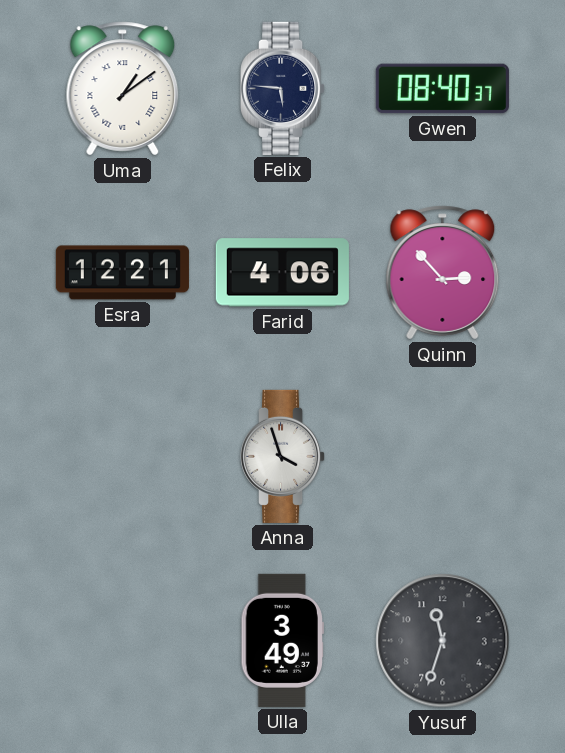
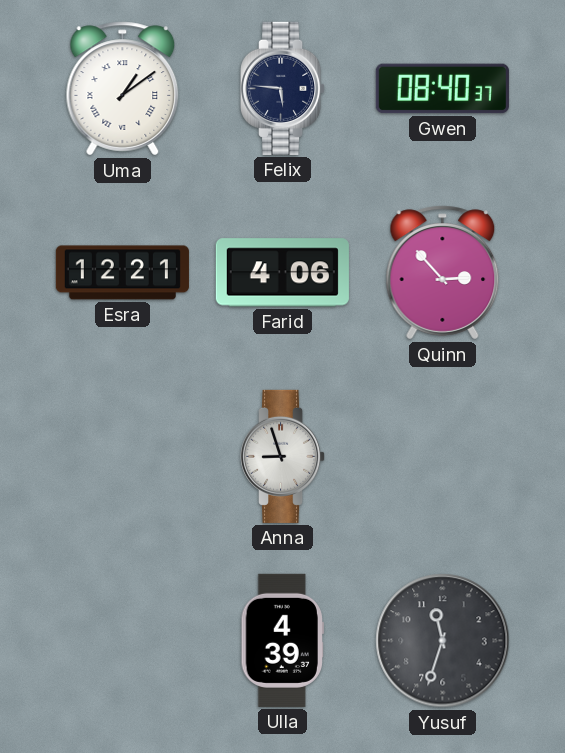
Anna: 3:57 -> 8:57 (284, 456)
Ulla: 3:49 -> 4:39 (282, 640)
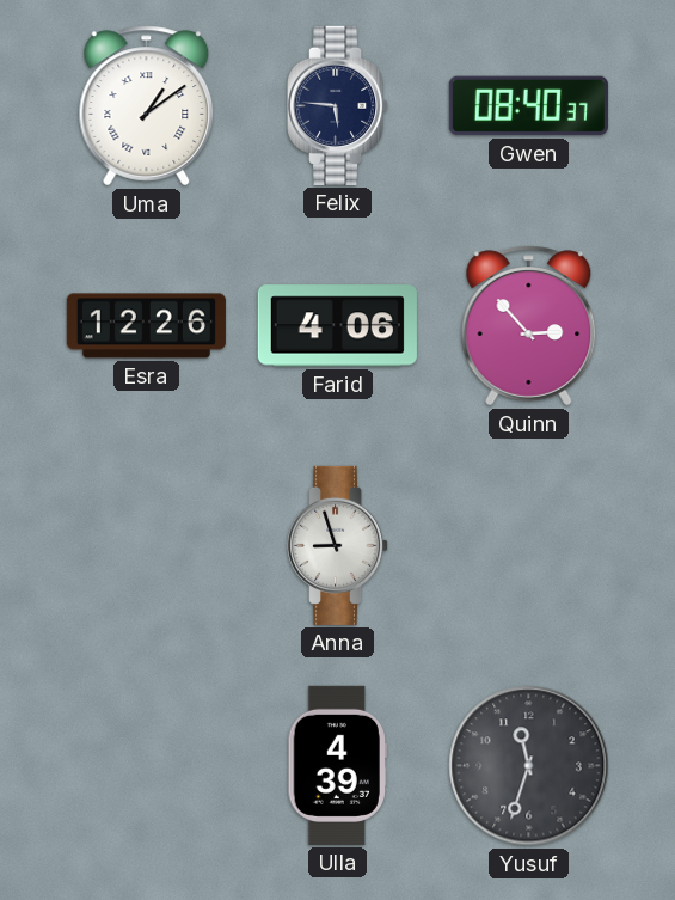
Esra: 12:21 -> 12:26 (146, 326)
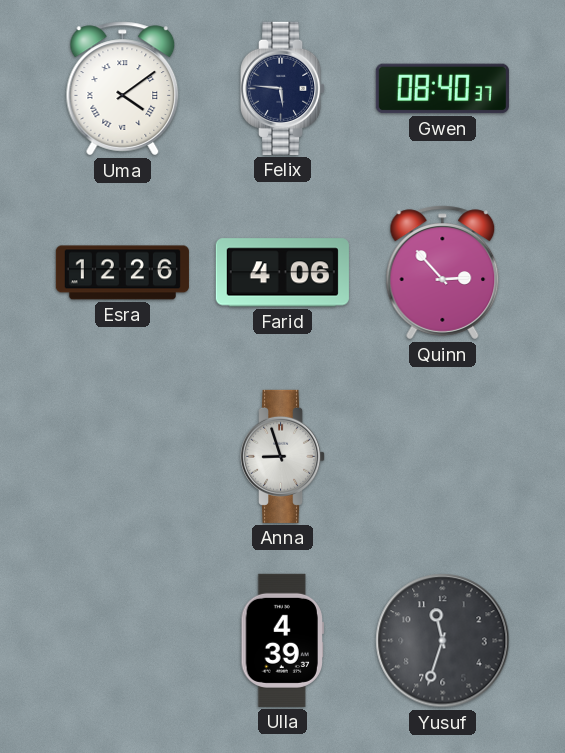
Uma: 1:09 -> 4:09 (123, 89)
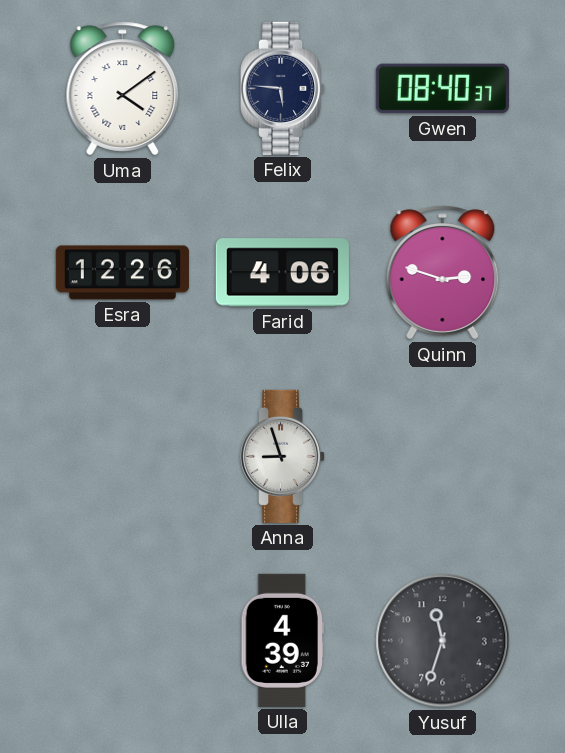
Quinn: 2:53 -> 2:48 (443, 273)
